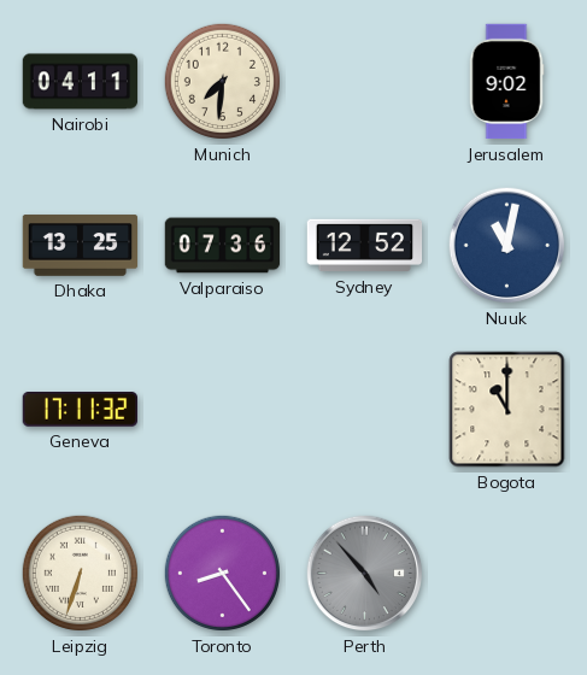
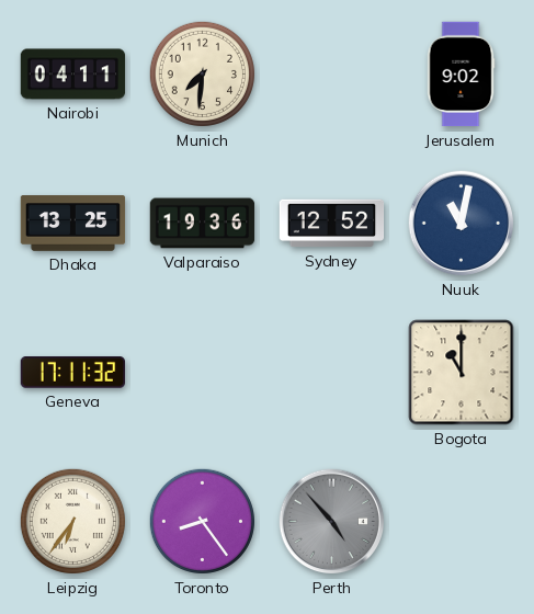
Valparaiso: 07:36 -> 19:36 (203, 224)
Leipzig: 6:33 -> 6:36 (72, 521)
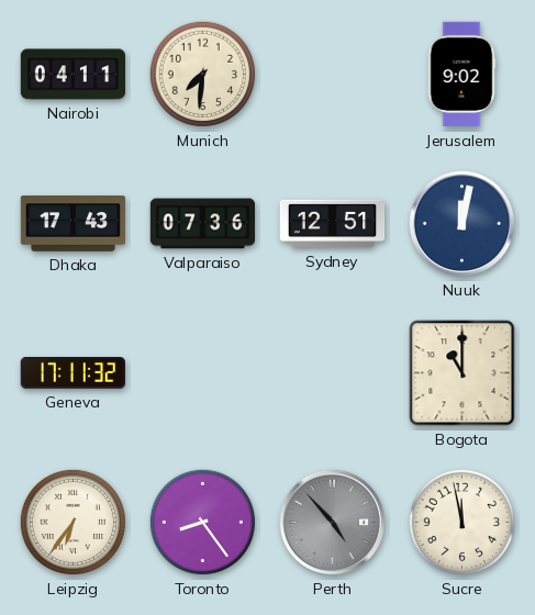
Dhaka: 13:25 -> 17:43 (74, 224)
Valparaiso: 19:36 -> 07:36 (203, 224)
Sydney: 12:52 -> 12:51 (333, 224)
Nuuk: 11:02 -> 12:02 (462, 224)
Sucre: none -> 11:58 (461, 522)
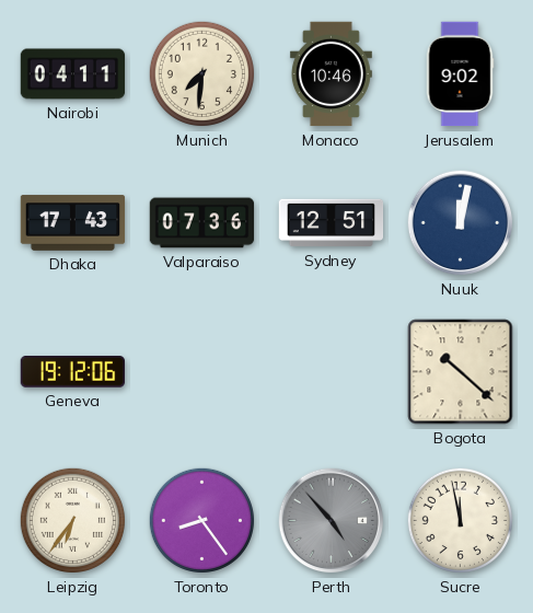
Monaco: none -> 10:46 (331, 74)
Geneva: 17:11 -> 19:12 (72, 372)
Bogota: 11:00 -> 10:22 (461, 372)
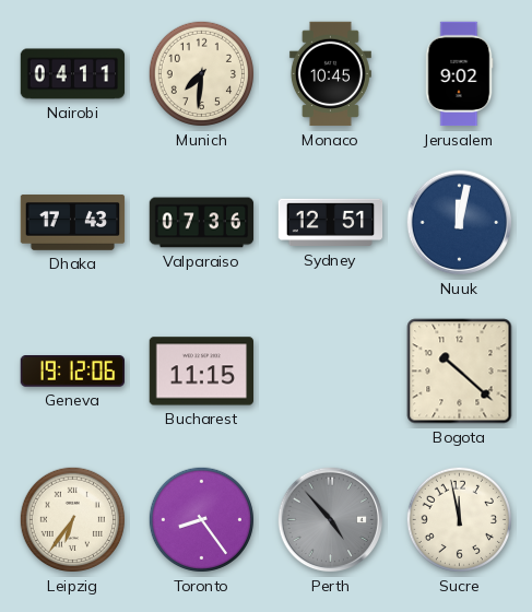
Monaco: 10:46 -> 10:45 (330, 74)
Bucharest: none -> 11:15 (201, 372)
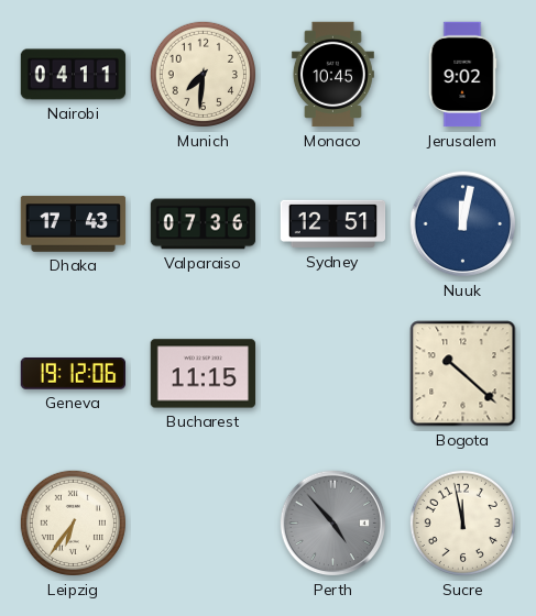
Toronto: 8:24 -> none (201, 519)
